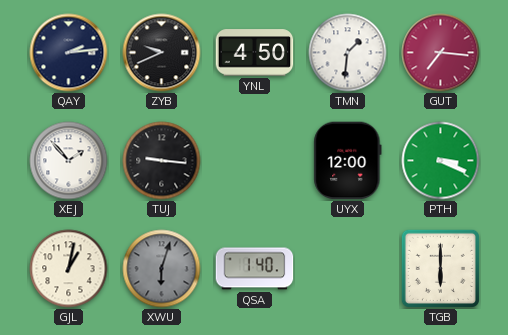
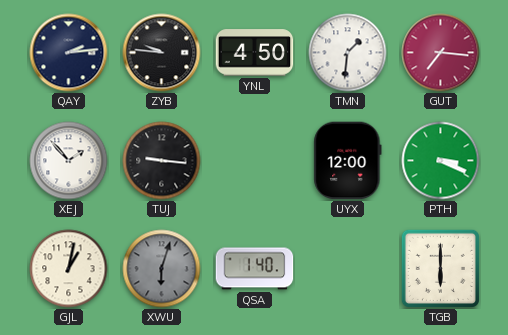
ZYB: 9:41 -> 9:46 (162, 53)
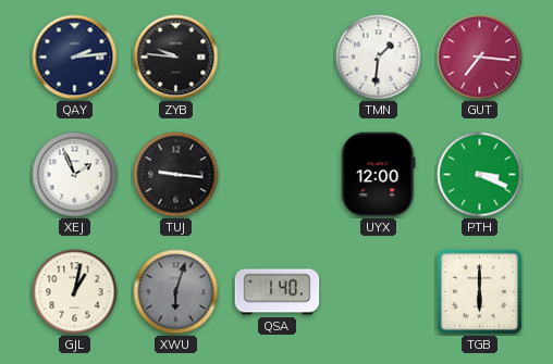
YNL: 4:50 -> none (255, 53)
XEJ: 1:53 -> 1:56 (75, 175)
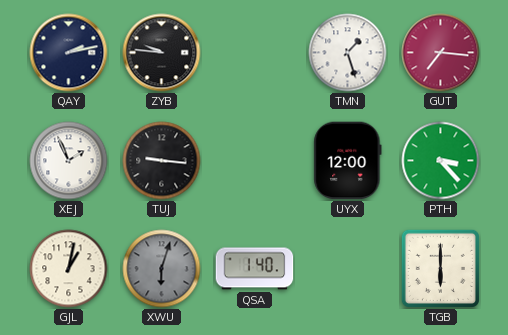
QAY: 2:14 -> 2:13 (69, 53)
TMN: 1:31 -> 1:27 (348, 53)
PTH: 3:19 -> 3:23 (441, 161)
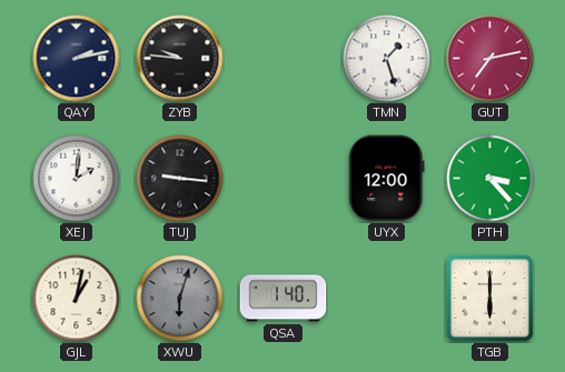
GUT: 7:16 -> 7:13 (490, 59)
XEJ: 1:56 -> 2:01 (77, 179)
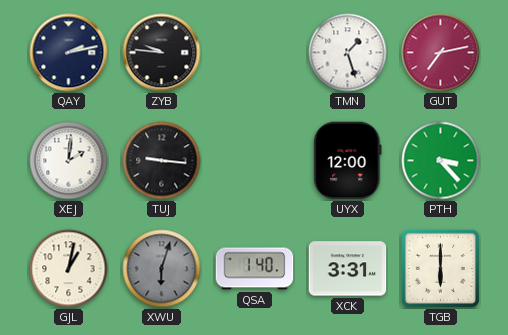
XCK: none -> 3:31 (348, 269)
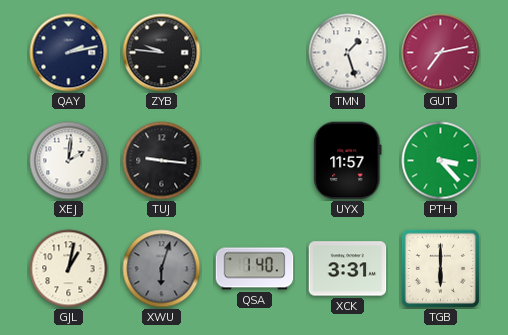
UYX: 12:00 -> 11:57 (348, 161)
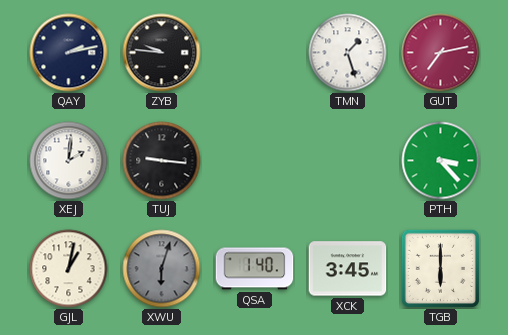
UYX: 11:57 -> none (348, 161)
XCK: 3:31 -> 3:45 (348, 269)
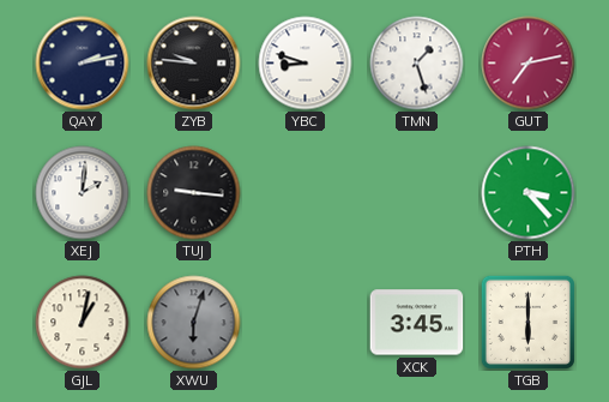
YBC: none -> 8:48 (306, 64)
QSA: 1:40 -> none (255, 269)
